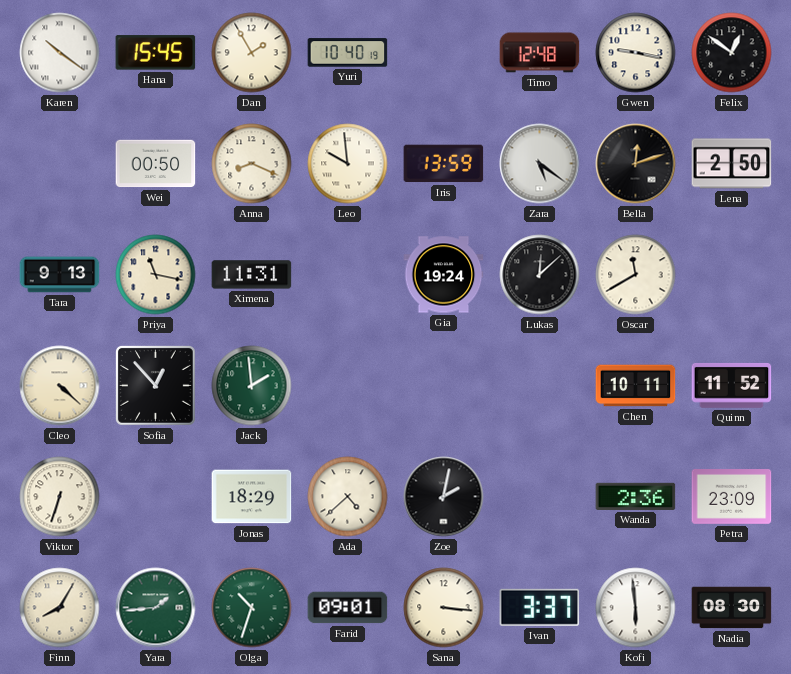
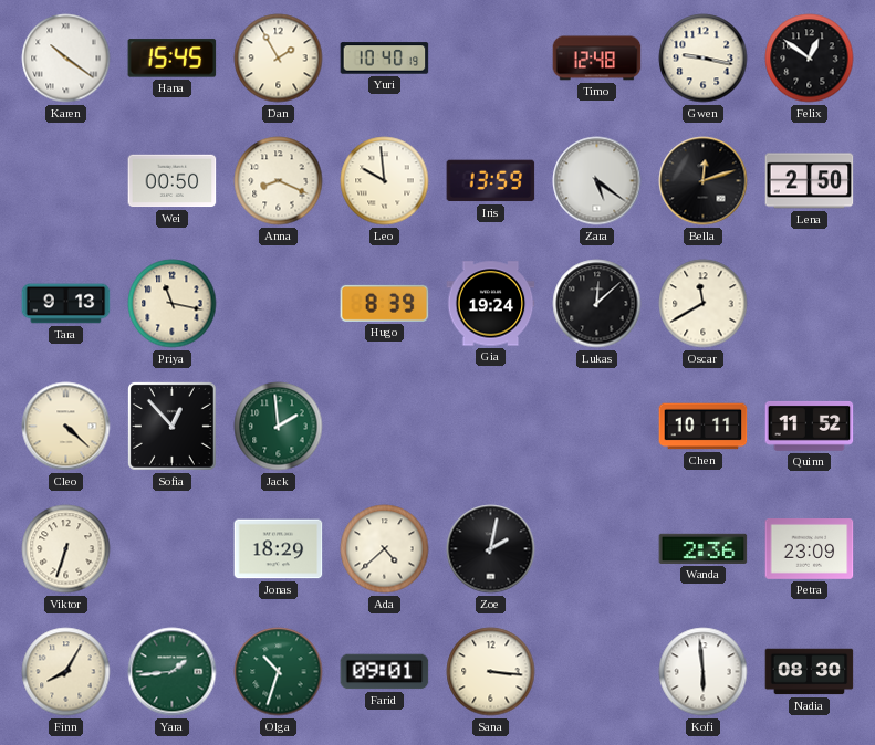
Ximena: 11:31 -> none (252, 275)
Hugo: none -> 8:39 (385, 303)
Ivan: 3:37 -> none (540, 607)
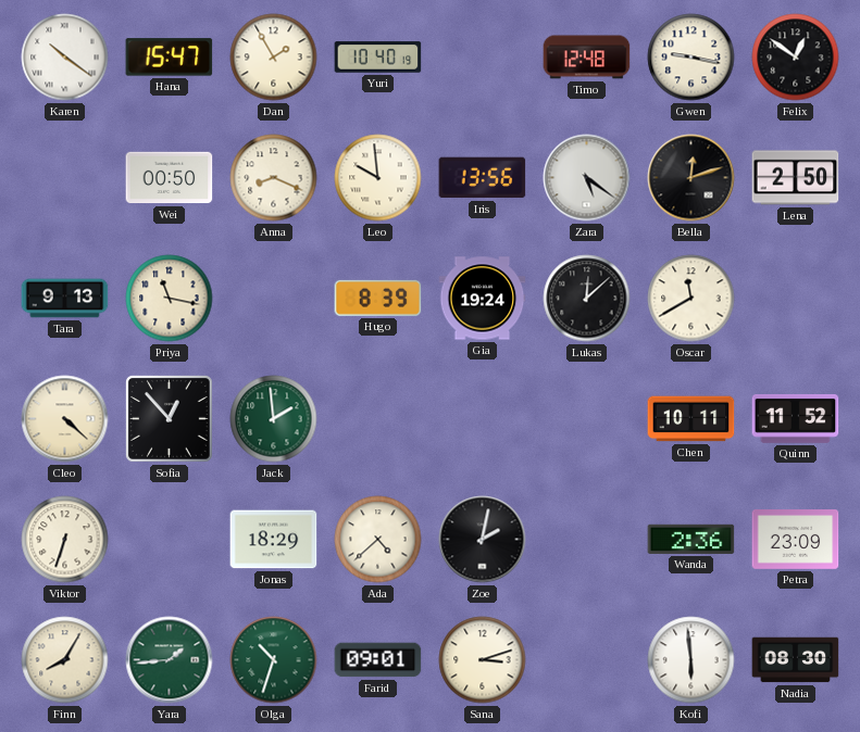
Hana: 15:45 -> 15:47 (170, 58)
Iris: 13:59 -> 13:56 (483, 178)
Sana: 3:16 -> 3:12 (483, 660)
